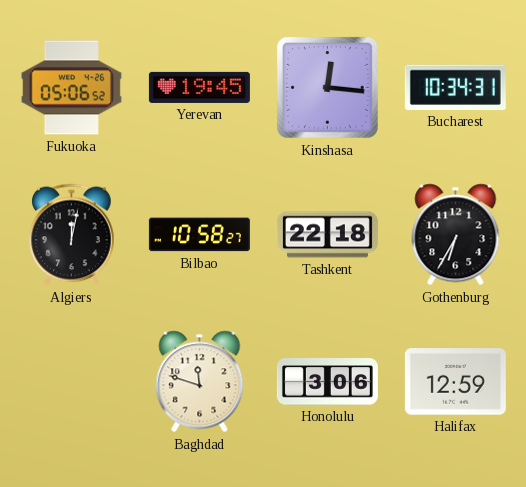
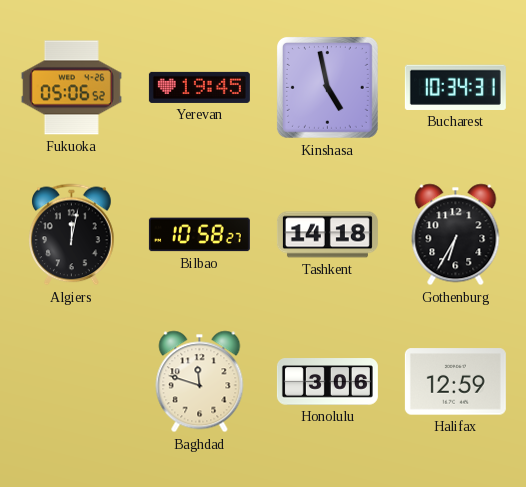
Kinshasa: 12:16 -> 4:58 (327, 87)
Tashkent: 22:18 -> 14:18 (327, 235)
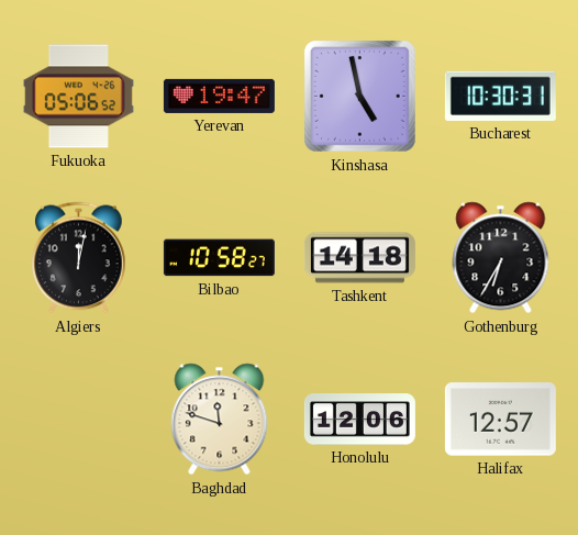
Yerevan: 19:45 -> 19:47 (219, 96)
Bucharest: 10:34 -> 10:30 (500, 96)
Honolulu: 3:06 -> 12:06 (359, 420)
Halifax: 12:59 -> 12:57 (500, 420)
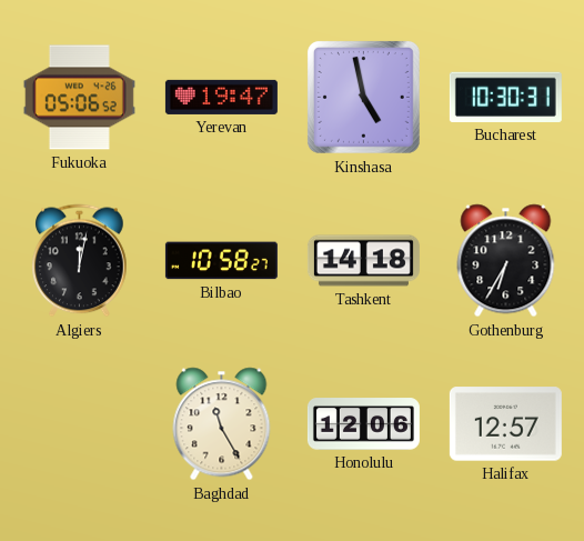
Baghdad: 11:48 -> 11:25 (222, 424)
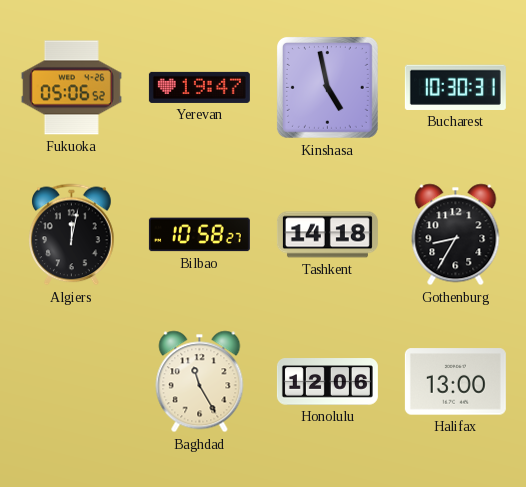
Gothenburg: 6:35 -> 8:35 (456, 235)
Halifax: 12:57 -> 13:00 (455, 382)
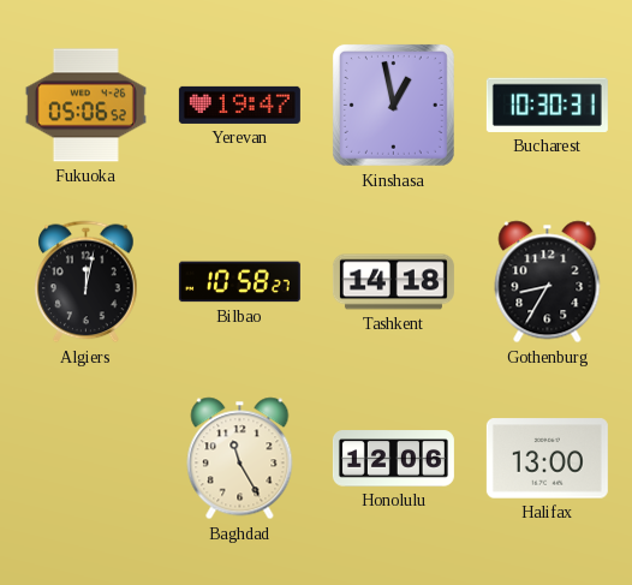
Kinshasa: 4:58 -> 12:58 (393, 105)
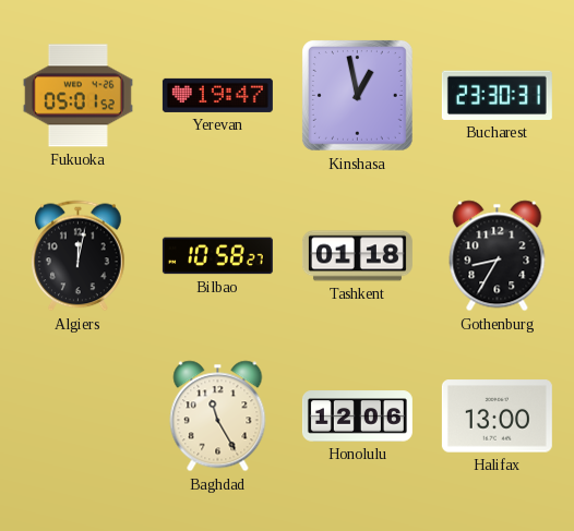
Fukuoka: 05:06 -> 05:01 (77, 96)
Bucharest: 10:30 -> 23:30 (497, 95)
Tashkent: 14:18 -> 01:18 (357, 256)
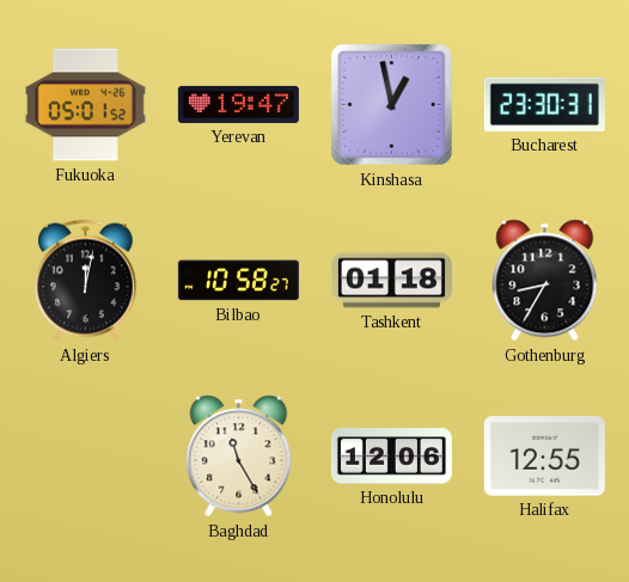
Halifax: 13:00 -> 12:55 (544, 457)
